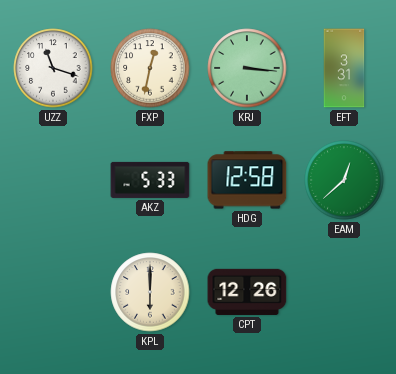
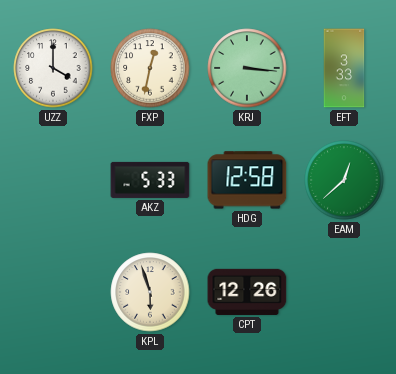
UZZ: 11:18 -> 4:00 (53, 68)
EFT: 3:31 -> 3:33 (344, 68)
KPL: 6:00 -> 5:57 (150, 292)
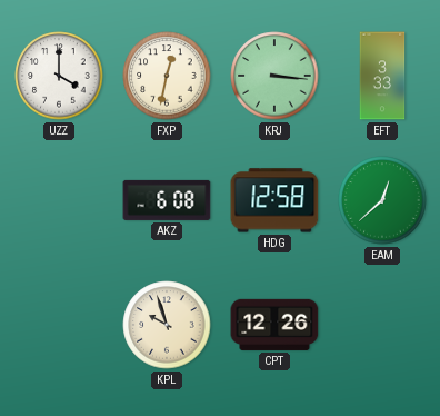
AKZ: 5:33 -> 6:08 (167, 200)
KPL: 5:57 -> 9:57 (167, 325)
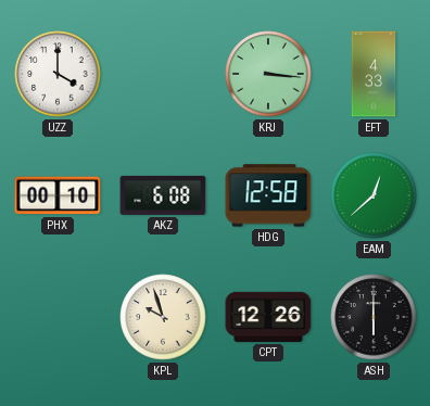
FXP: 12:32 -> none (167, 76)
EFT: 3:33 -> 4:33 (374, 74)
PHX: none -> 00:10 (58, 195)
ASH: none -> 6:00 (374, 317)
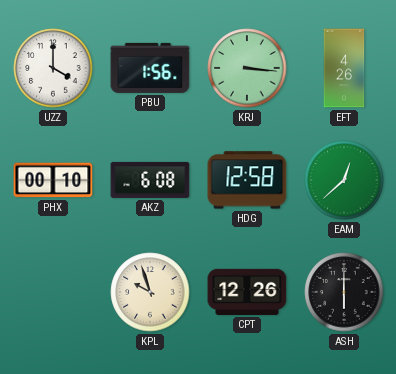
PBU: none -> 1:56 (150, 68)
EFT: 4:33 -> 4:26 (344, 68)
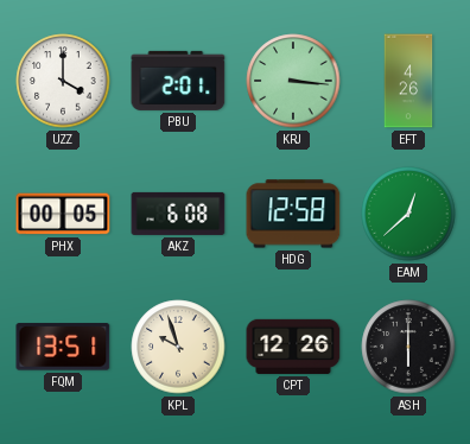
PBU: 1:56 -> 2:01 (178, 81)
PHX: 00:10 -> 00:05 (63, 214)
FQM: none -> 13:51 (63, 347)
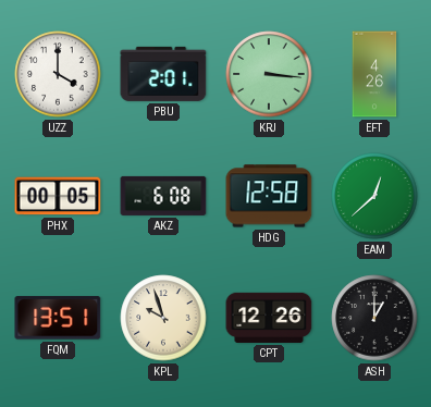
ASH: 6:00 -> 1:00 (374, 318)
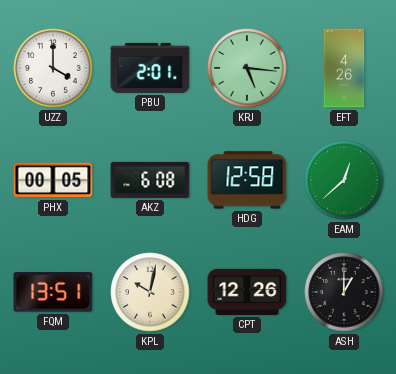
KRJ: 3:16 -> 5:16 (247, 68)
KPL: 9:57 -> 10:02 (150, 292)
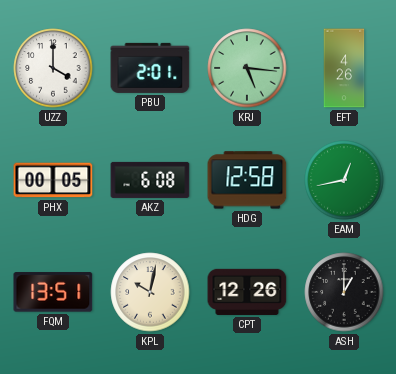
EAM: 12:38 -> 12:43 (344, 180)
